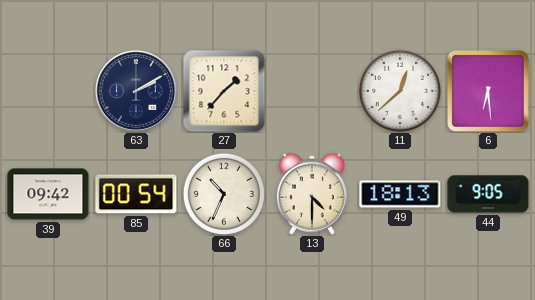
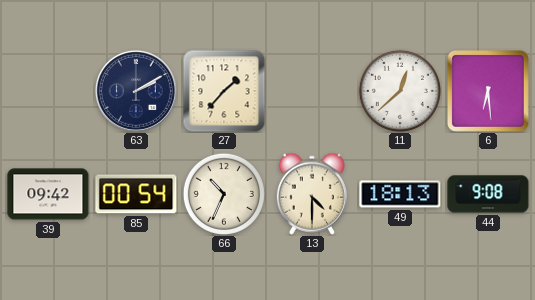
44: 9:05 -> 9:08 (488, 194)
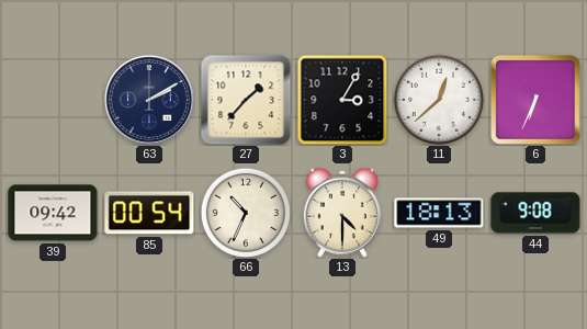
3: none -> 3:05 (342, 100)
6: 6:29 -> 6:34 (535, 100)
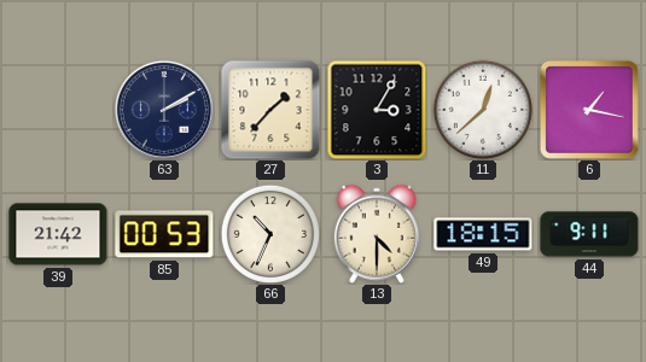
6: 6:34 -> 1:17 (589, 110)
39: 09:42 -> 21:42 (58, 234)
85: 00:54 -> 00:53 (164, 234)
49: 18:13 -> 18:15 (483, 234)
44: 9:08 -> 9:11 (589, 234)
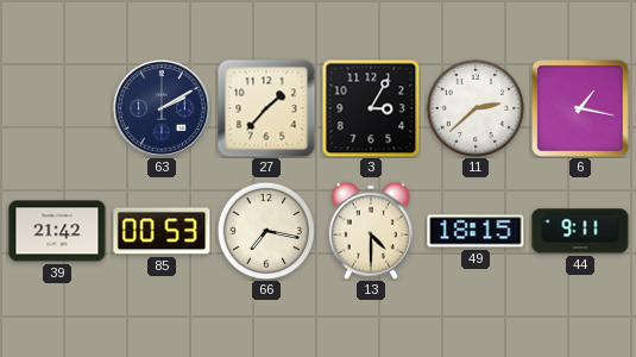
11: 12:38 -> 2:38 (476, 108)
66: 10:34 -> 7:17 (266, 231)
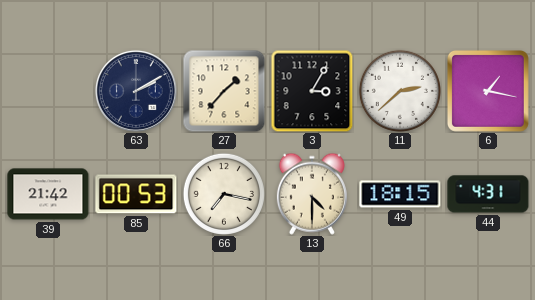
44: 9:11 -> 4:31 (488, 194)
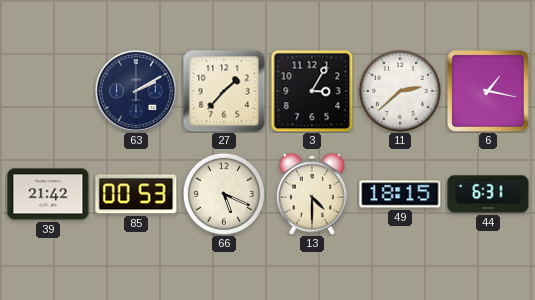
66: 7:17 -> 5:19 (224, 194)
44: 4:31 -> 6:31 (488, 194)
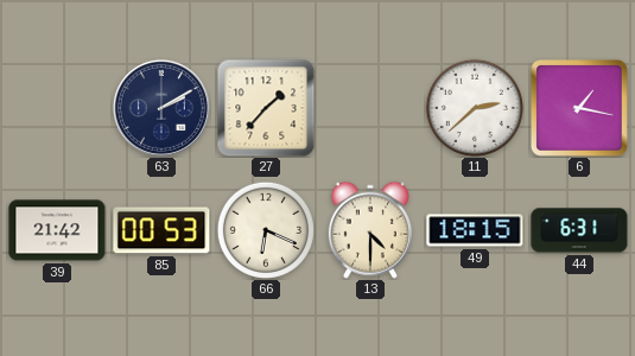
3: 3:05 -> none (312, 91)
66: 5:19 -> 6:19 (266, 230)
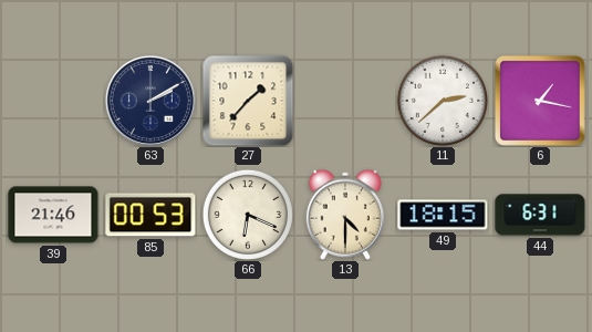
39: 21:42 -> 21:46 (53, 215)
